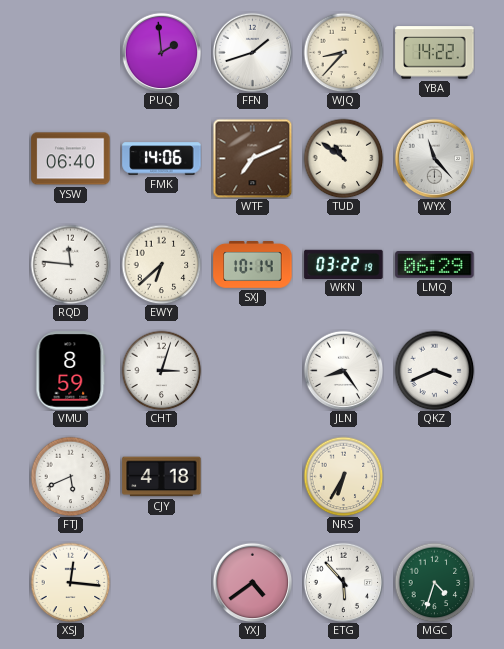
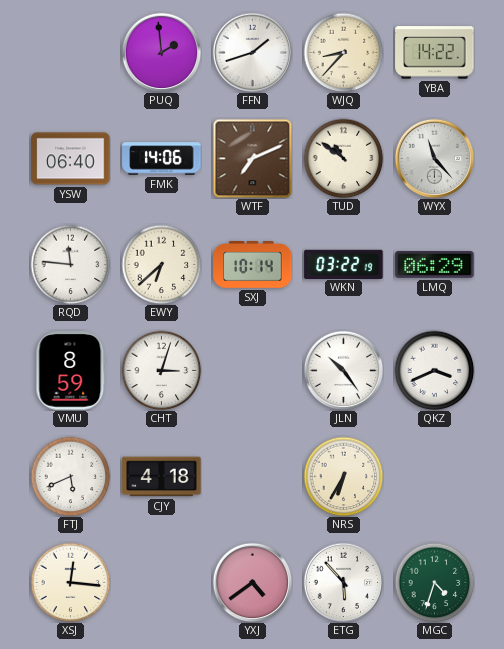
JLN: 8:24 -> 10:24 (343, 370)
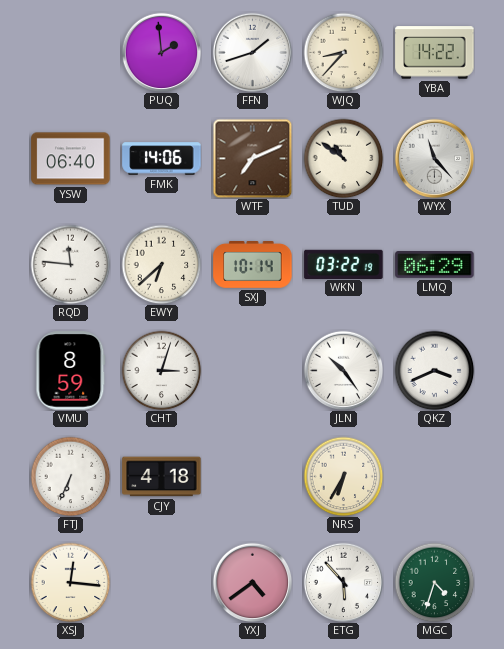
FTJ: 5:41 -> 6:34 (70, 476)
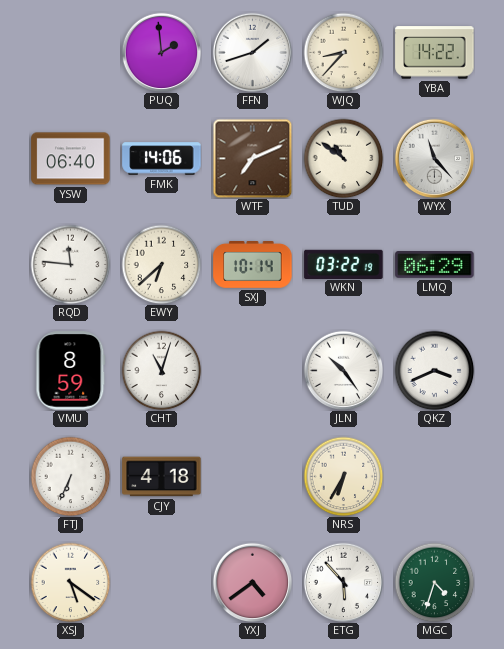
CHT: 3:03 -> 11:03 (161, 370)
XSJ: 12:16 -> 5:21 (70, 582)
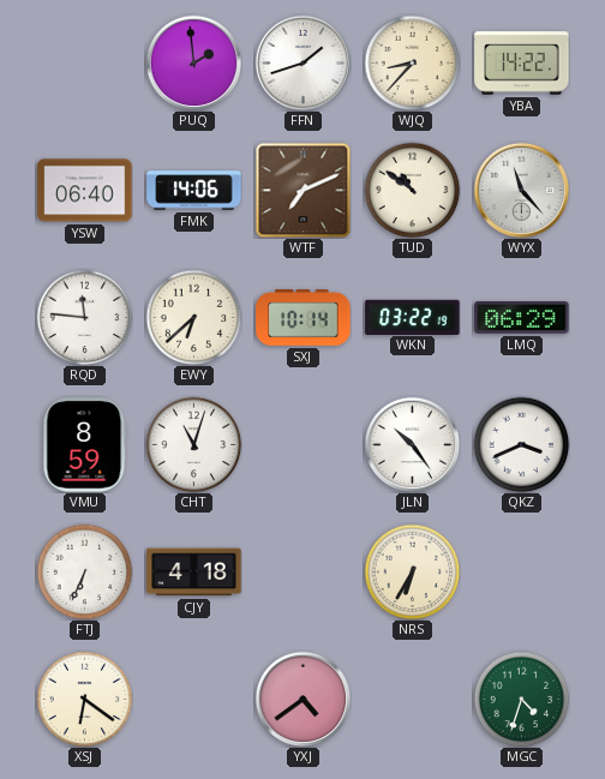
XSJ: 5:21 -> 6:21 (84, 699)
ETG: 5:53 -> none (343, 582)
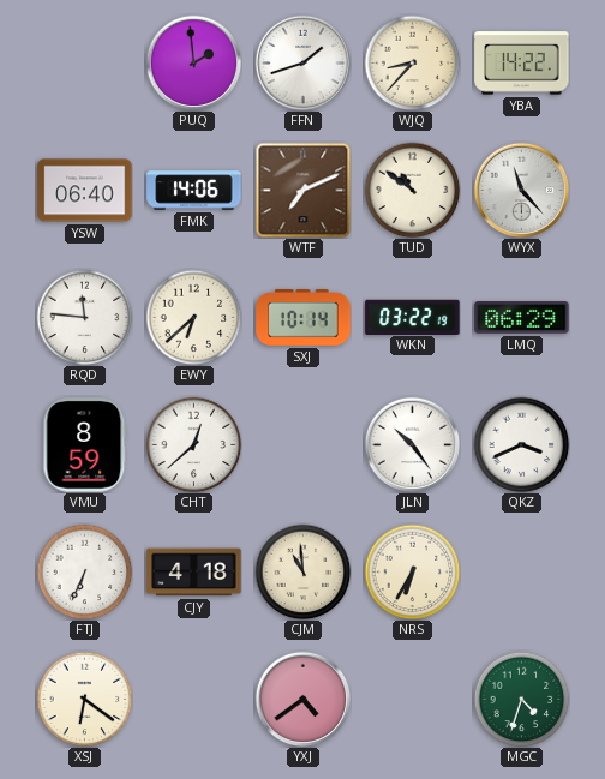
CHT: 11:03 -> 12:38 (193, 444)
CJM: none -> 10:59 (302, 571)
